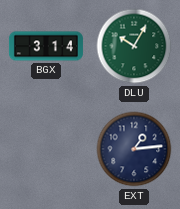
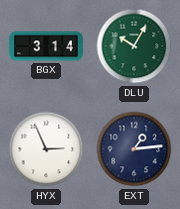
HYX: none -> 2:56 (46, 149)
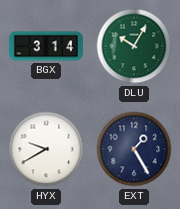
HYX: 2:56 -> 9:40 (46, 149)
EXT: 1:14 -> 1:25 (134, 149)
